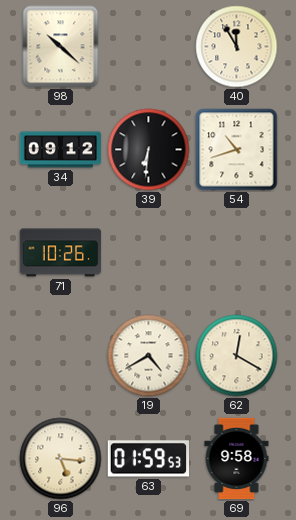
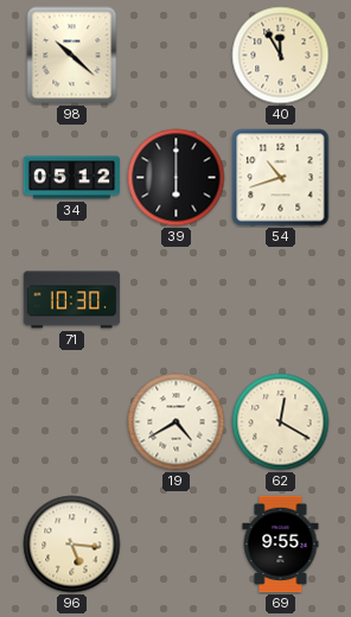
34: 09:12 -> 05:12 (72, 178)
39: 6:31 -> 6:00 (177, 178)
71: 10:26 -> 10:30 (72, 300)
63: 01:59 -> none (148, 459)
69: 9:58 -> 9:55 (281, 545)
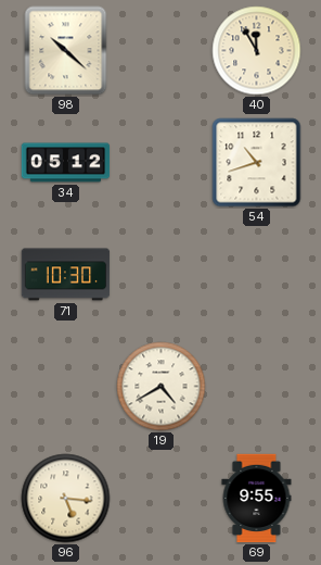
39: 6:00 -> none (177, 178)
62: 12:20 -> none (281, 422)
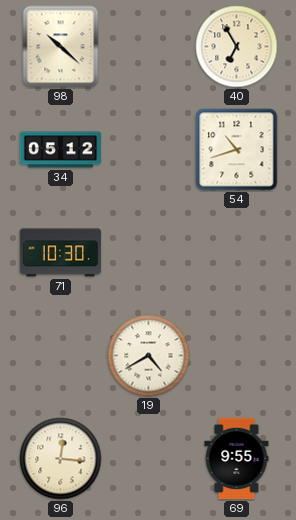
40: 11:55 -> 6:55 (237, 47)
96: 5:16 -> 12:16 (61, 459)
